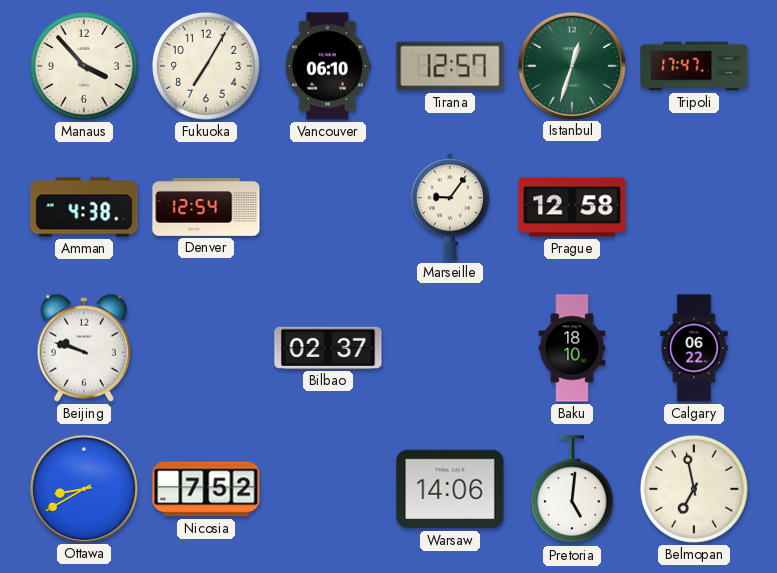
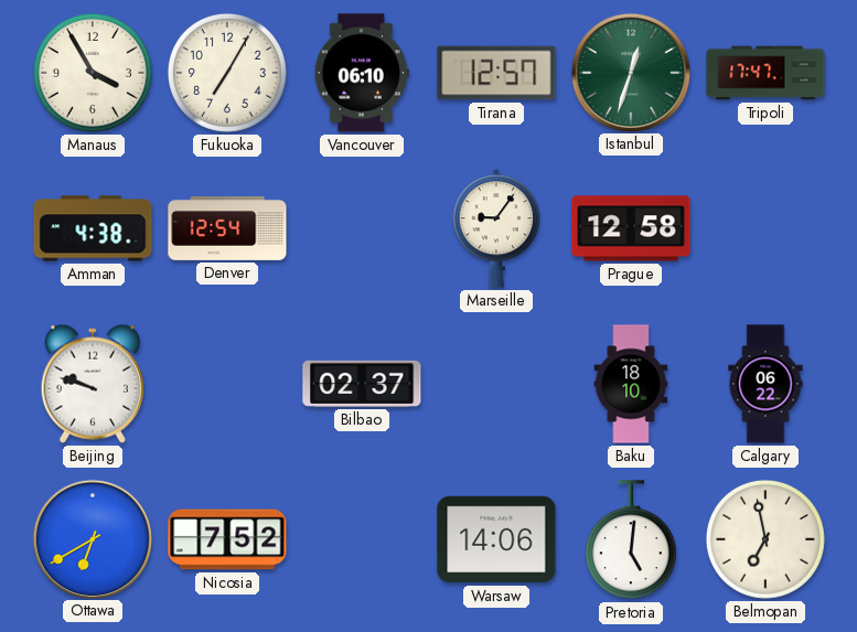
Manaus: 3:53 -> 3:55 (93, 73)
Ottawa: 8:40 -> 6:40 (92, 538)
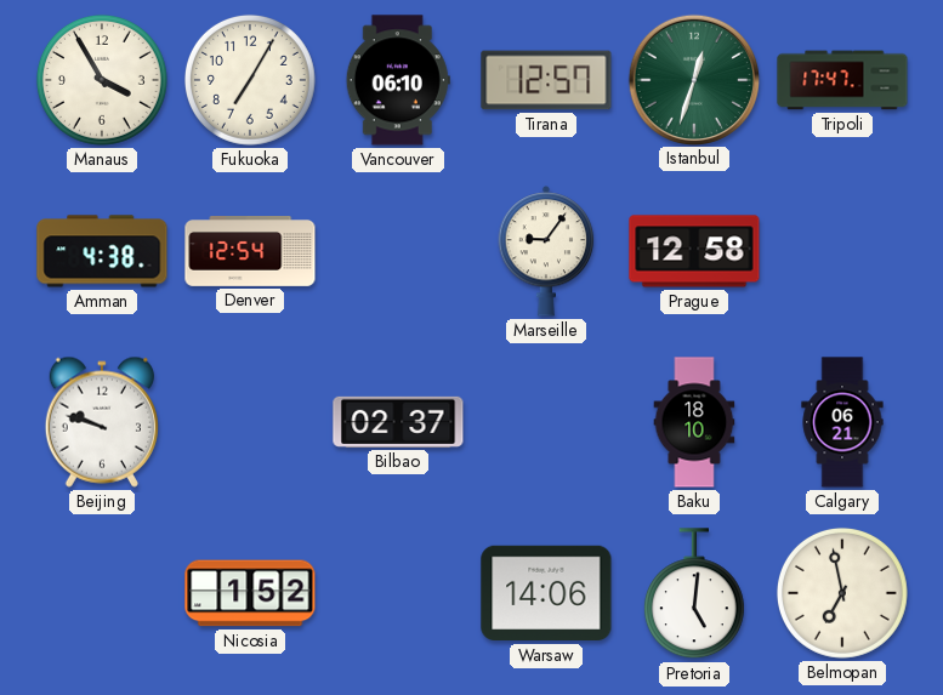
Calgary: 06:22 -> 06:21 (842, 422)
Ottawa: 6:40 -> none (92, 538)
Nicosia: 7:52 -> 1:52 (250, 593)
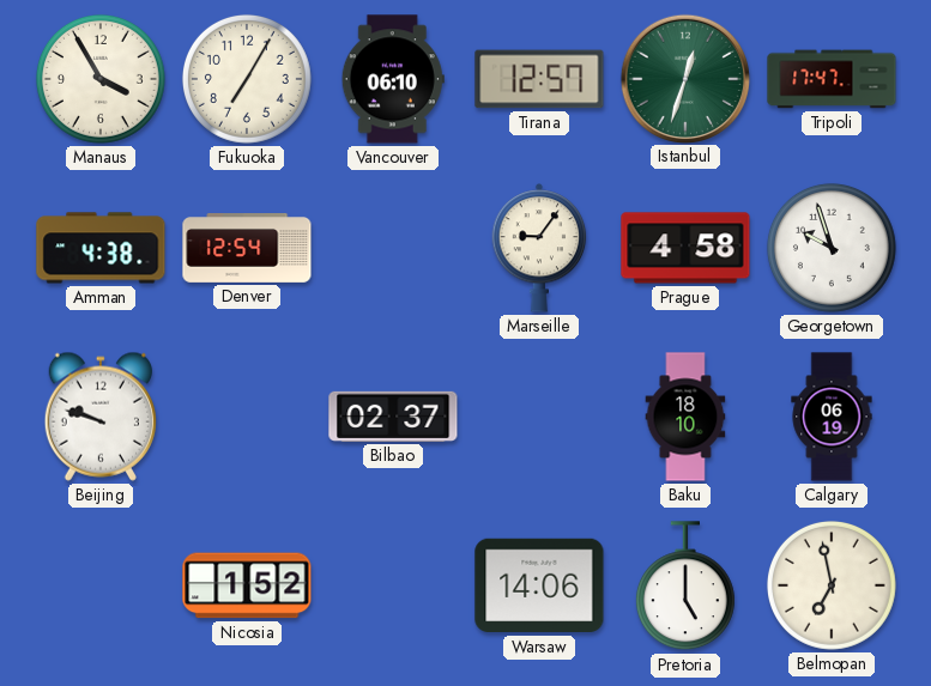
Prague: 12:58 -> 4:58 (685, 248)
Georgetown: none -> 9:57 (832, 248)
Calgary: 06:21 -> 06:19 (832, 417)
Pretoria: 5:01 -> 5:00 (685, 587)
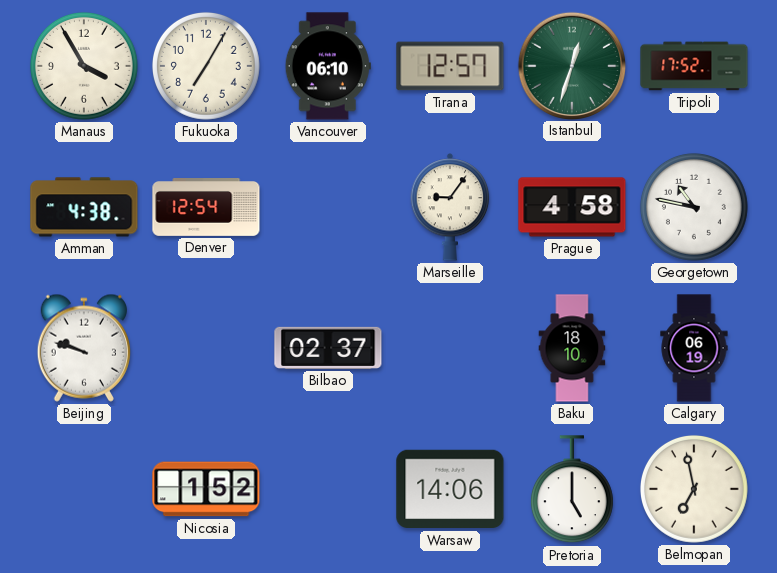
Tripoli: 17:47 -> 17:52 (694, 66)
Georgetown: 9:57 -> 10:47 (694, 207)
